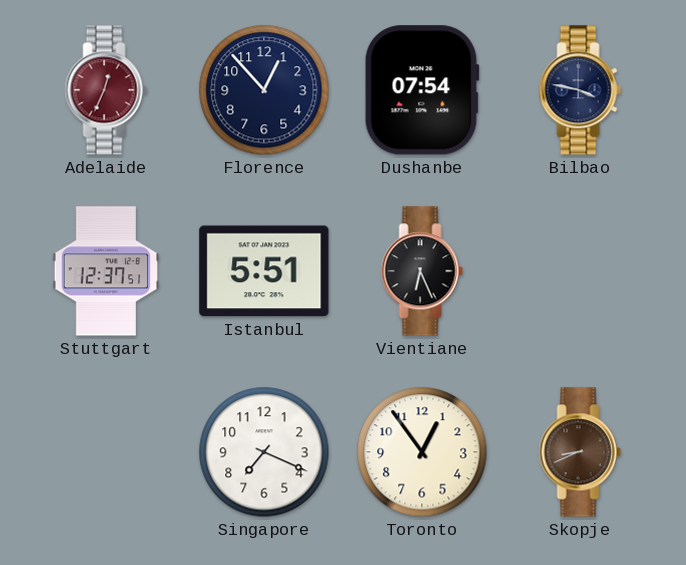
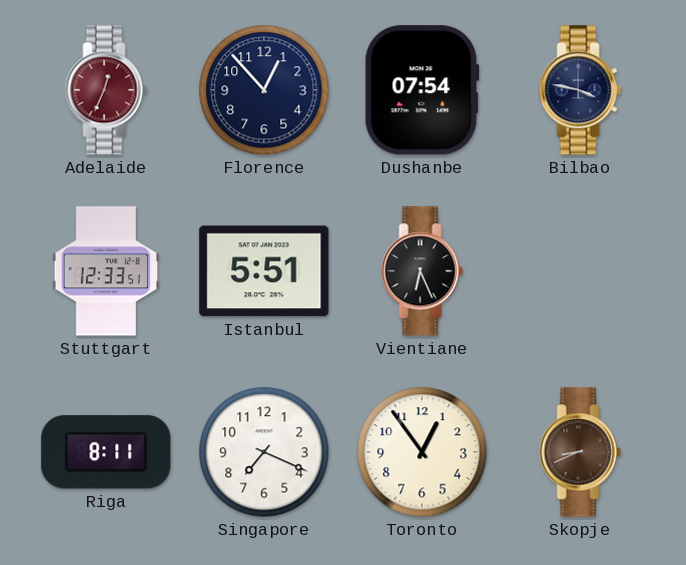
Stuttgart: 12:37 -> 12:33 (106, 271)
Riga: none -> 8:11 (106, 452)
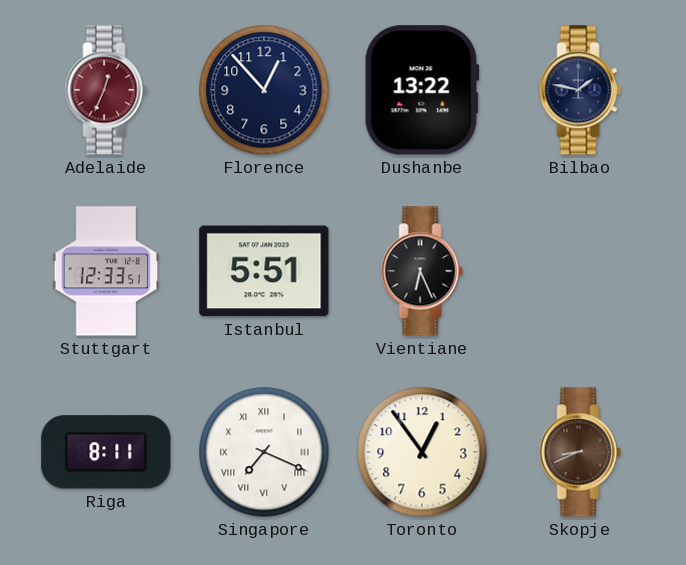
Dushanbe: 07:54 -> 13:22 (422, 90)
Bilbao: 3:47 -> 1:47 (580, 90)
Singapore numerals: Arabic -> Roman (264, 452)
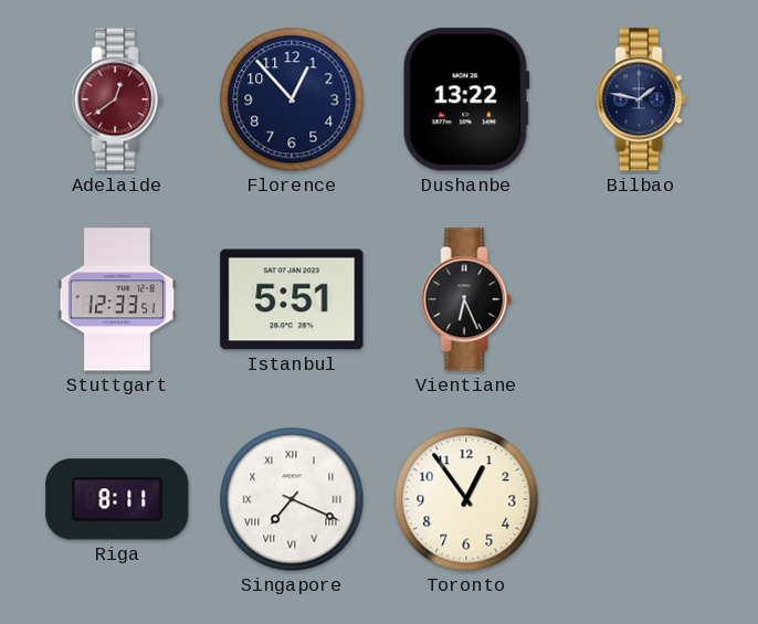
Adelaide: 12:34 -> 12:39 (117, 99)
Skopje: 8:41 -> none (580, 452)
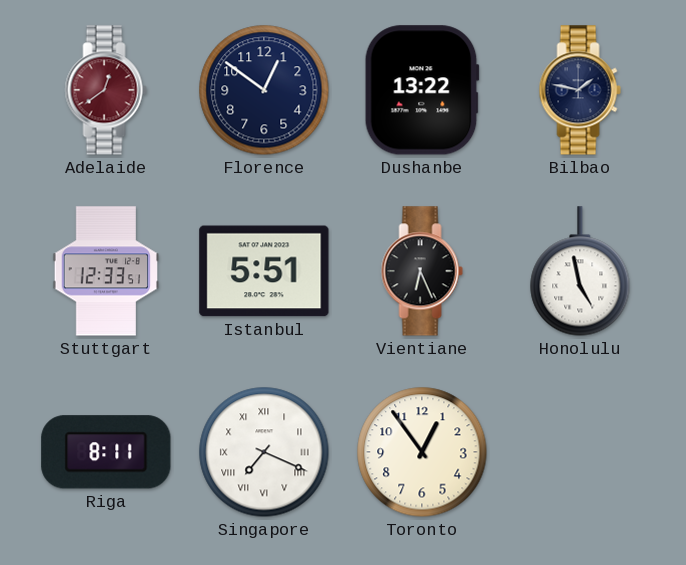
Florence: 12:53 -> 12:51 (264, 90)
Honolulu: none -> 4:58 (580, 271)
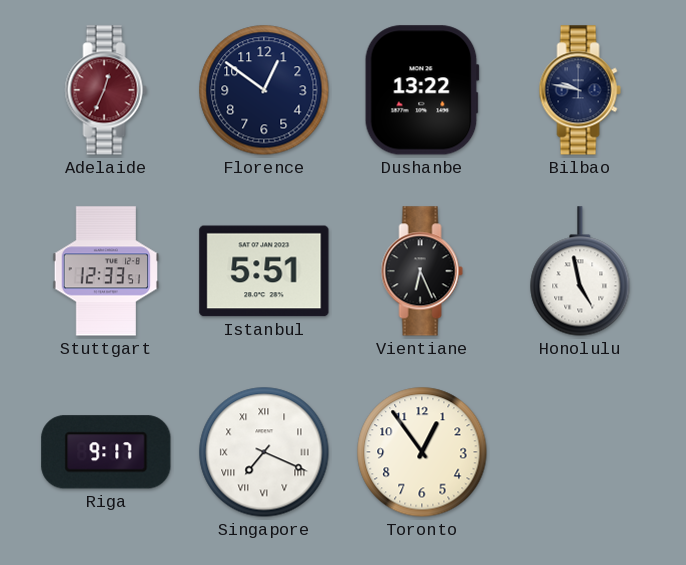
Adelaide: 12:39 -> 12:34 (106, 90)
Bilbao: 1:47 -> 9:47 (580, 90)
Riga: 8:11 -> 9:17 (106, 452)
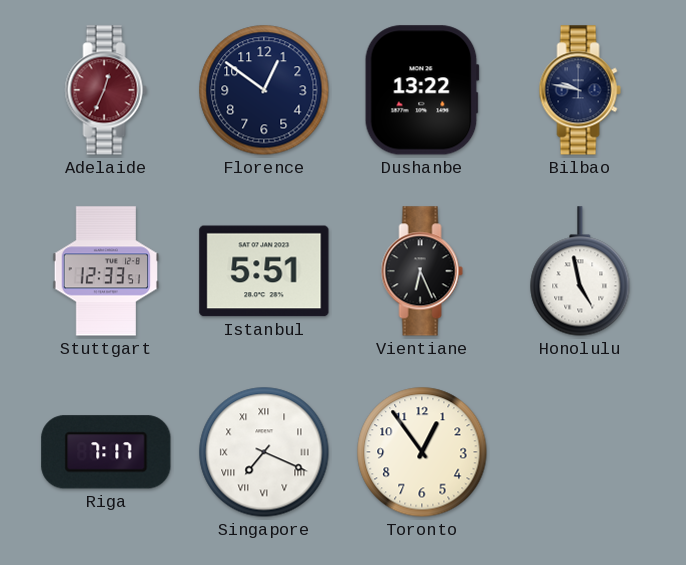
Riga: 9:17 -> 7:17 (106, 452)
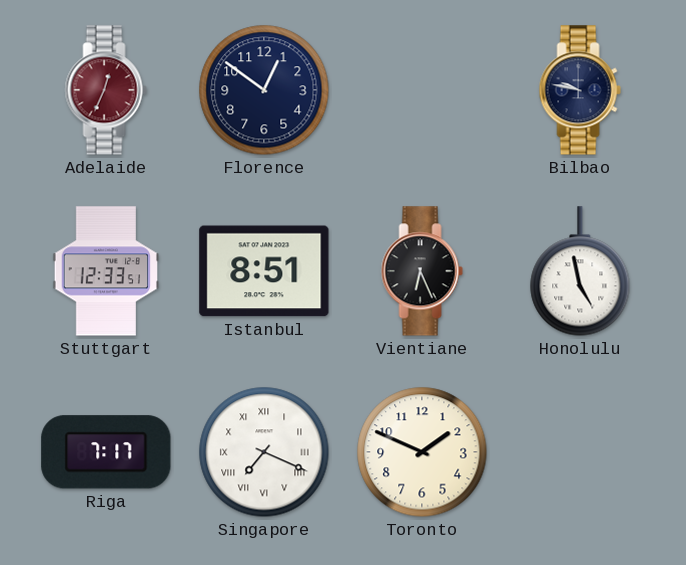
Dushanbe: 13:22 -> none (422, 90)
Istanbul: 5:51 -> 8:51 (264, 271)
Toronto: 12:54 -> 1:49 (422, 452)
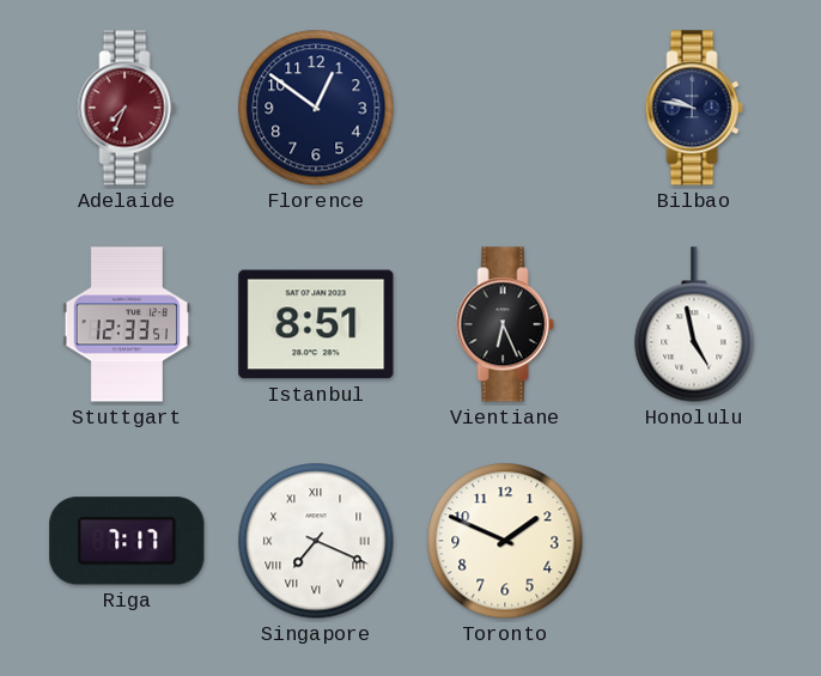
Adelaide: 12:34 -> 7:34 (127, 108)
